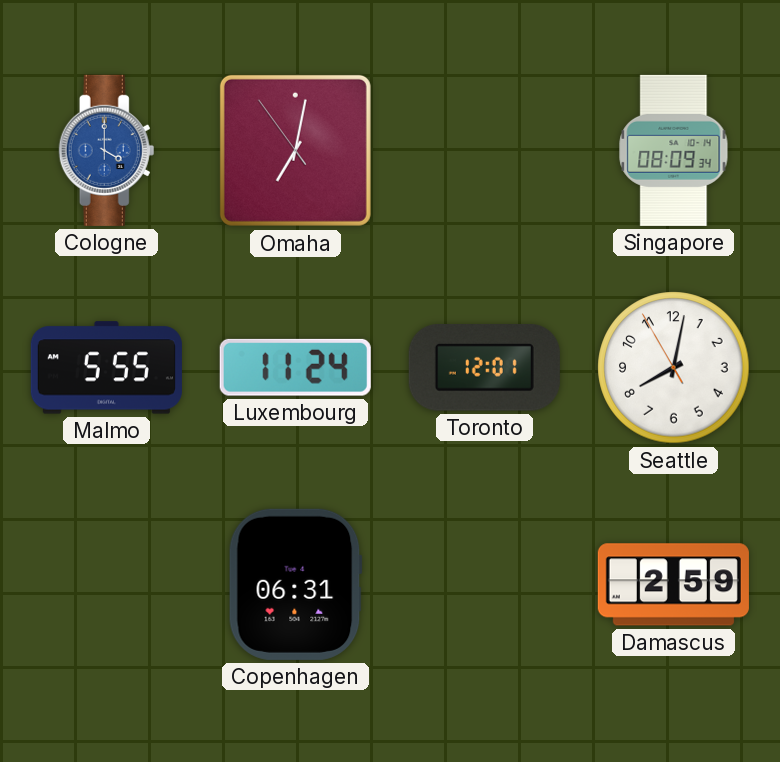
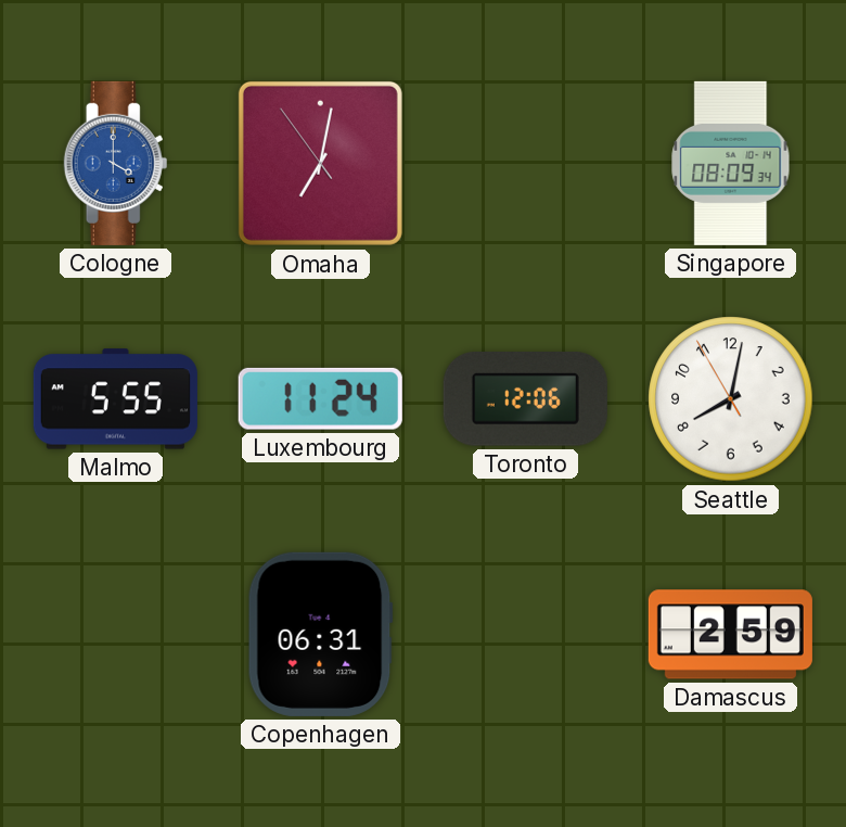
Toronto: 12:01 -> 12:06 (525, 399)
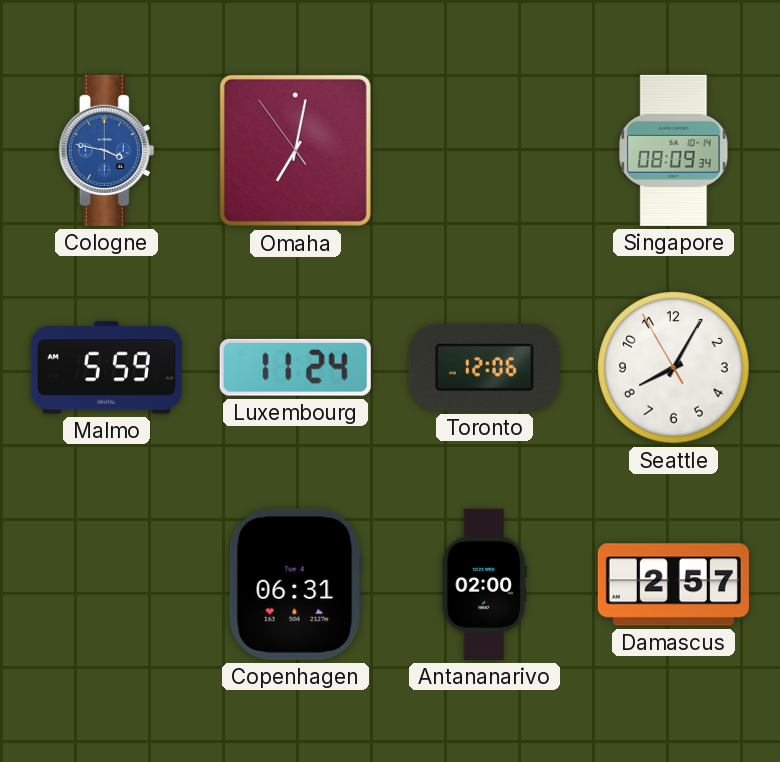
Cologne: 4:00 -> 3:47 (107, 150)
Malmo: 5:55 -> 5:59 (106, 368)
Seattle: 8:01 -> 8:04 (674, 368)
Antananarivo: none -> 02:00 (484, 584)
Damascus: 2:59 -> 2:57 (673, 585)
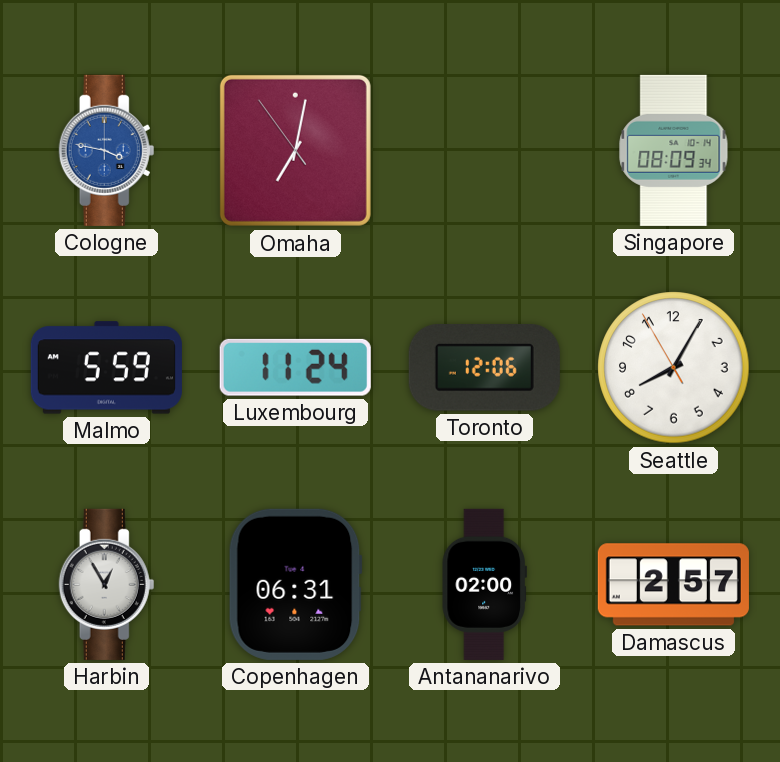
Harbin: none -> 12:55 (107, 584)
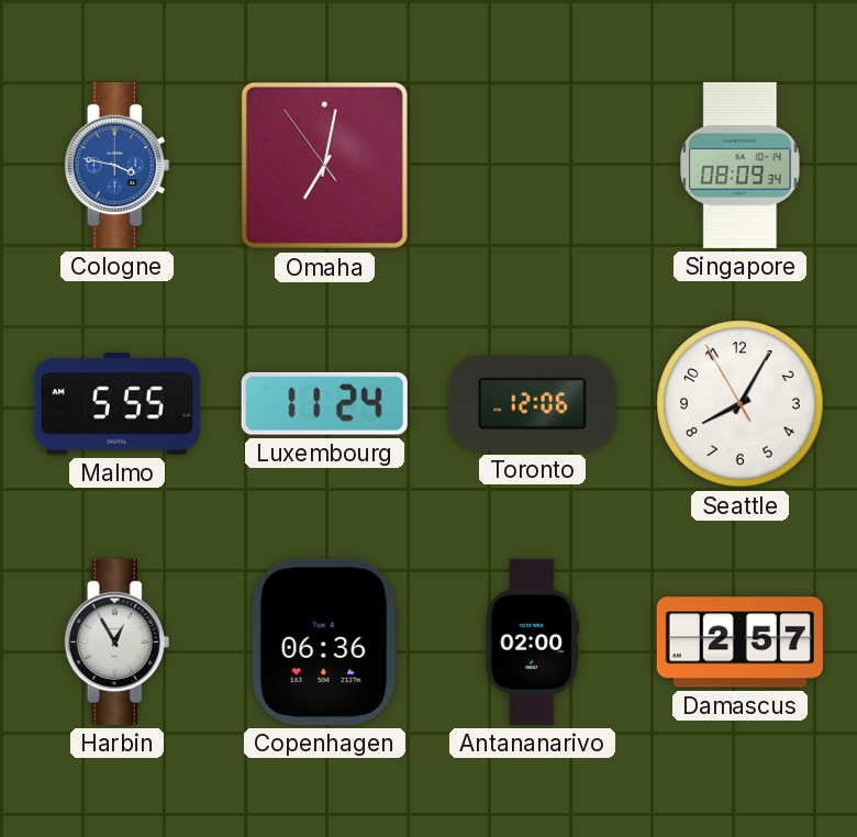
Malmo: 5:59 -> 5:55 (116, 404)
Copenhagen: 06:31 -> 06:36 (324, 641)
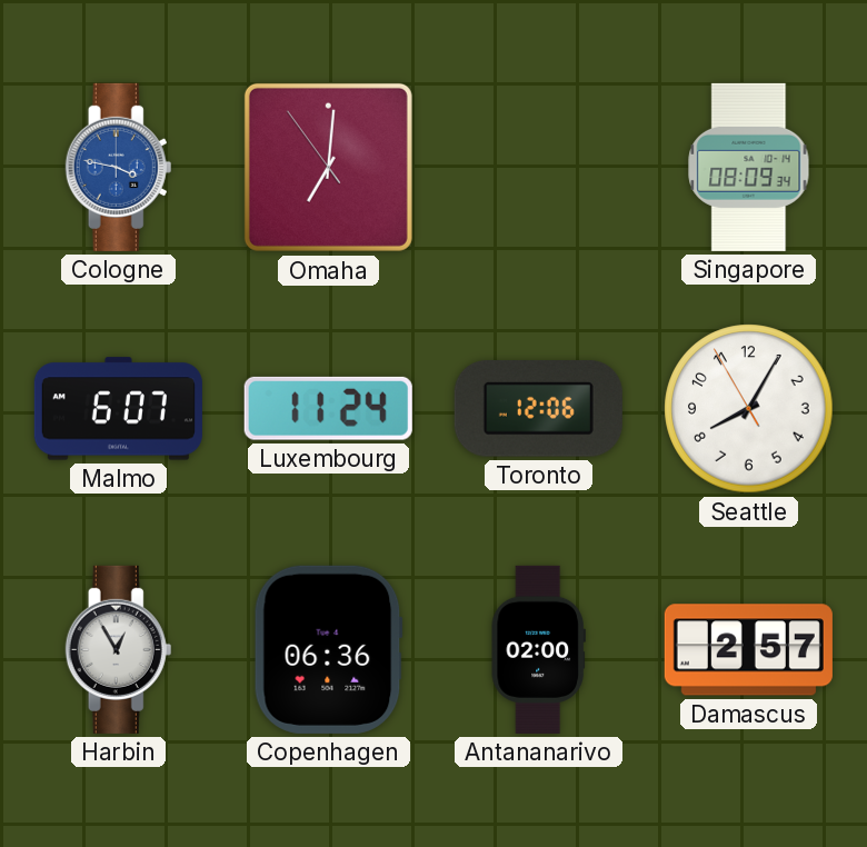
Omaha: 7:01 -> 7:00 (328, 167)
Malmo: 5:55 -> 6:07 (118, 409)
